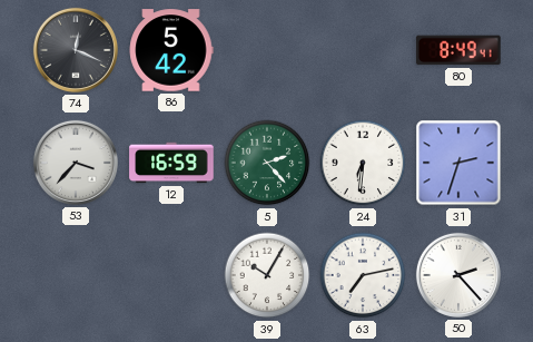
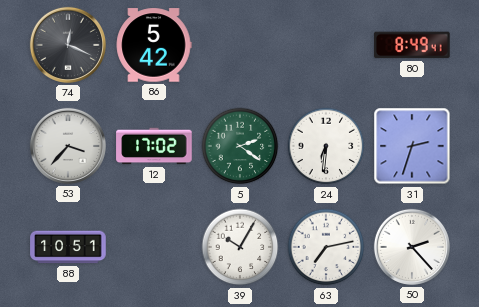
12: 16:59 -> 17:02 (154, 146)
5: 2:23 -> 2:21 (240, 146)
88: none -> 10:51 (68, 247)
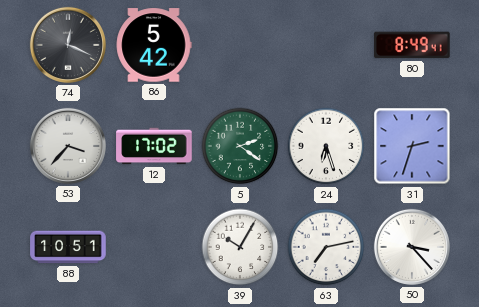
24: 6:31 -> 6:27 (326, 146)
50: 2:23 -> 3:23 (412, 247)
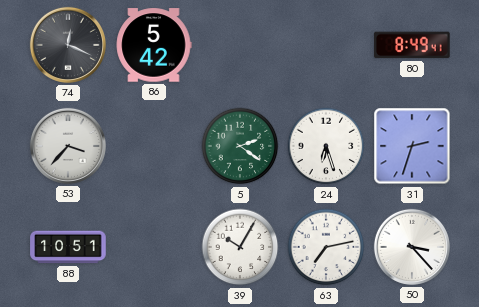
12: 17:02 -> none (154, 146)
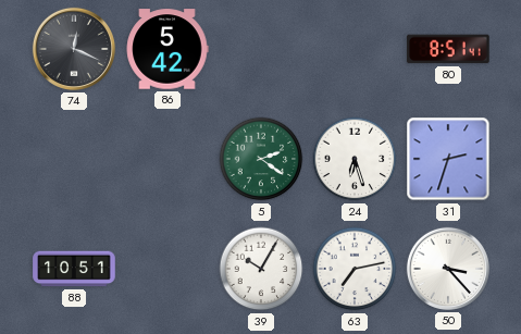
80: 8:49 -> 8:51 (448, 49)
53: 3:37 -> none (68, 146)
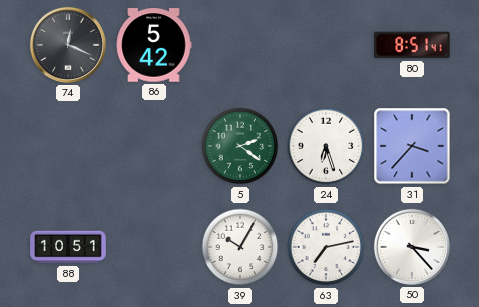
31: 2:33 -> 3:37 (412, 146)
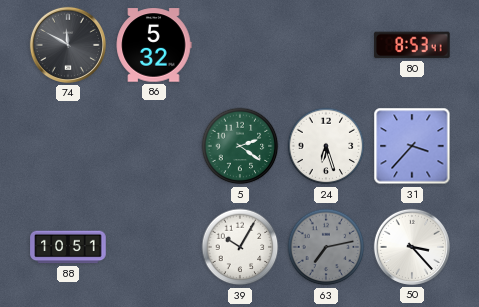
74: 12:19 -> 11:50 (68, 45)
86: 5:42 -> 5:32 (154, 45)
80: 8:51 -> 8:53 (412, 45)
63 dial: white -> grey (326, 247)
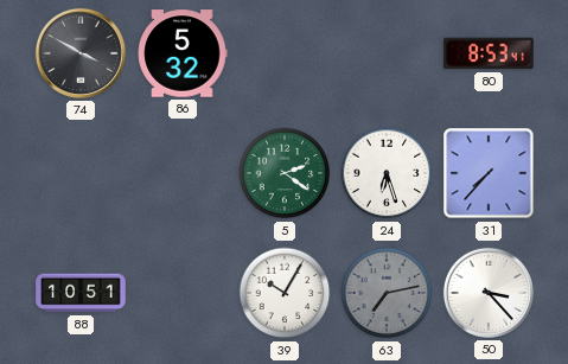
74: 11:50 -> 3:50 (81, 53)
31: 3:37 -> 7:37 (489, 173)
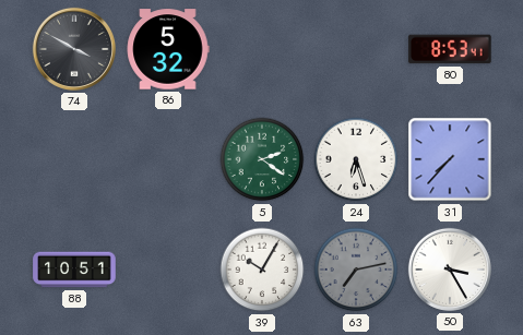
50: 3:23 -> 3:25 (450, 270)
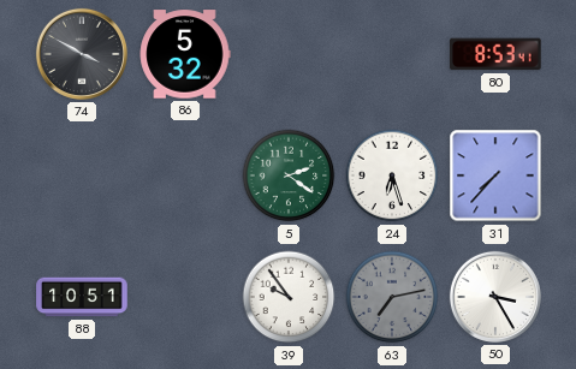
39: 10:05 -> 9:54 (289, 297)
